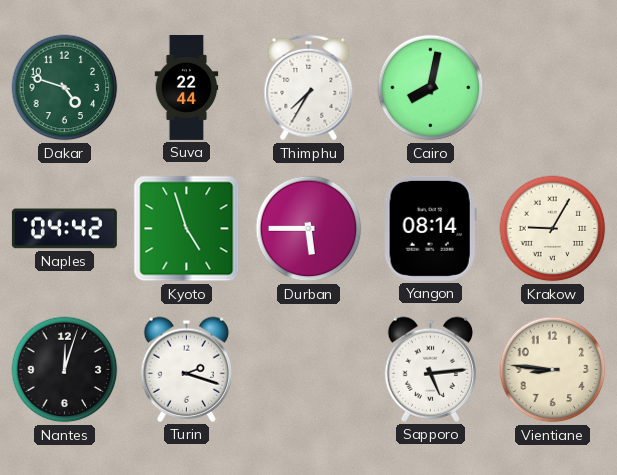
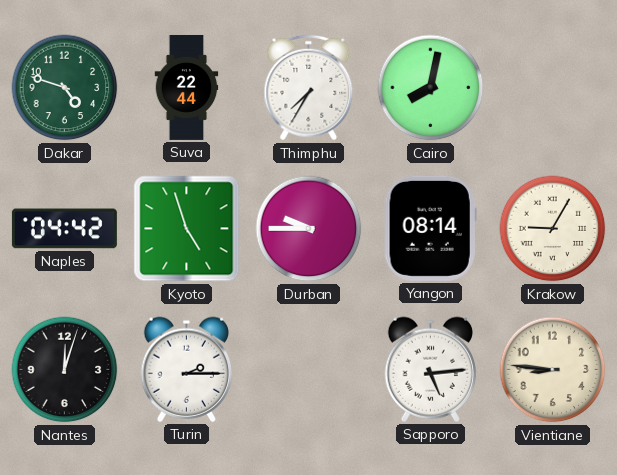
Durban: 5:45 -> 9:45 (309, 229)
Turin: 2:18 -> 2:15 (186, 369)
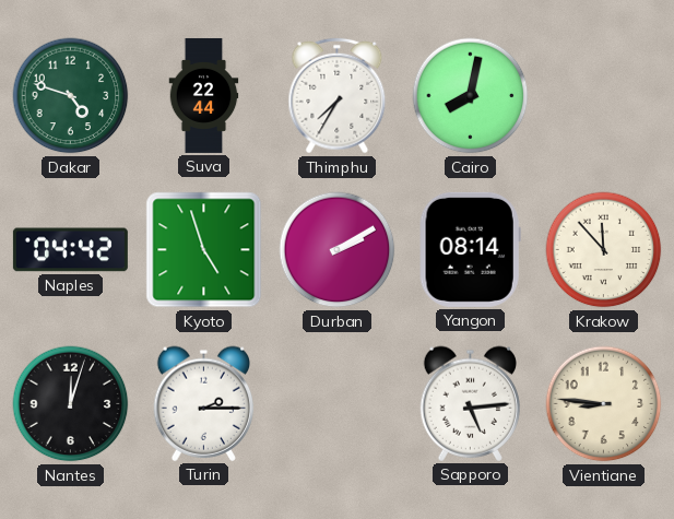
Durban: 9:45 -> 2:10 (338, 250)
Krakow: 9:05 -> 11:53 (604, 250)
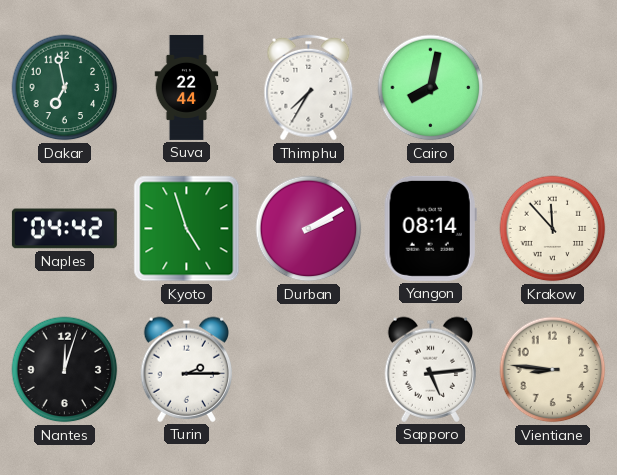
Dakar: 4:48 -> 6:58 (65, 88)
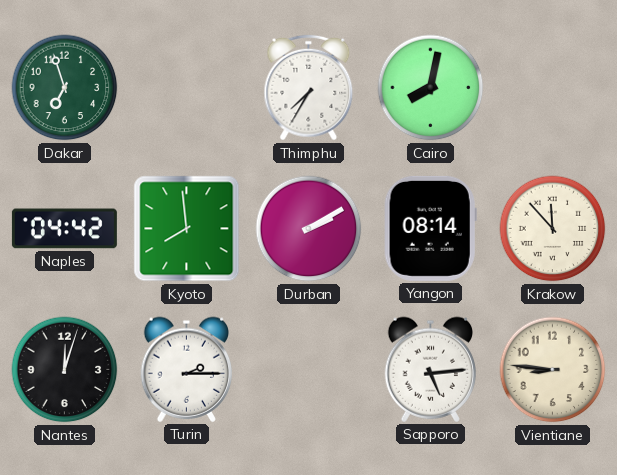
Dakar: 6:58 -> 6:57 (65, 88)
Suva: 22:44 -> none (187, 87)
Kyoto: 4:57 -> 7:59 (187, 229)
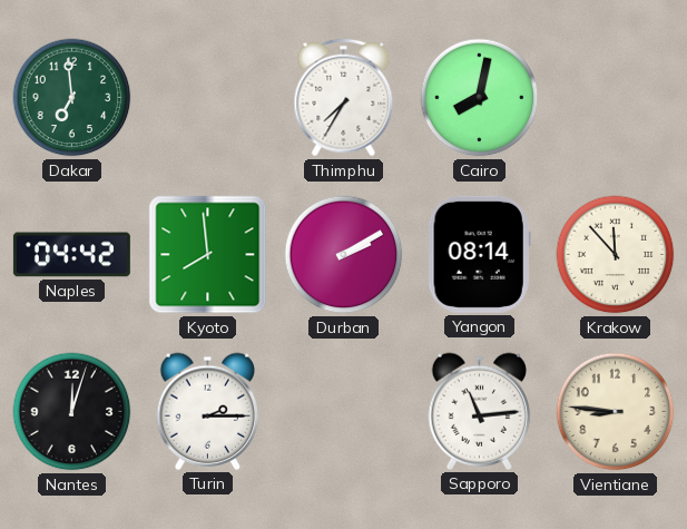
Dakar: 6:57 -> 6:59 (72, 98)
Sapporo: 5:14 -> 11:14 (479, 411)
